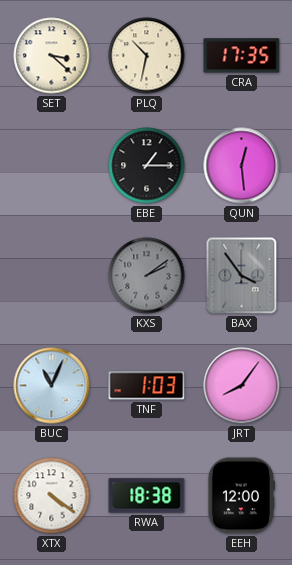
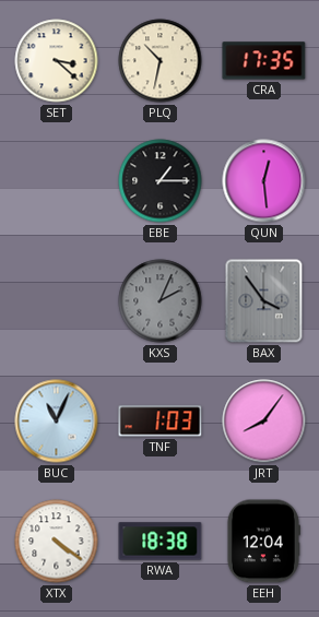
KXS: 2:09 -> 2:04 (161, 301)
EEH: 12:00 -> 12:04 (263, 542)
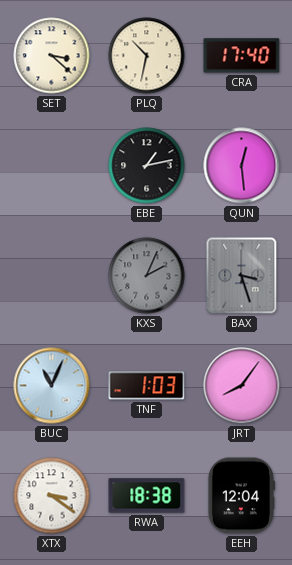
CRA: 17:35 -> 17:40 (242, 56)
EBE: 1:15 -> 1:13 (147, 166)
BAX: 3:54 -> 3:27 (242, 276)
XTX: 4:21 -> 3:21 (52, 496)
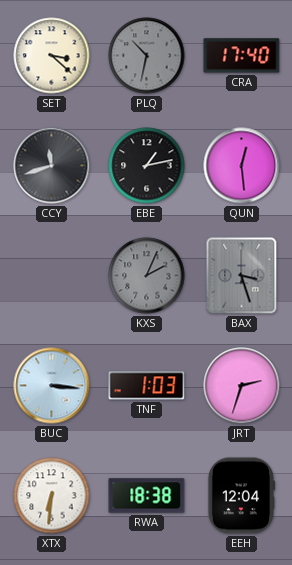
PLQ dial: cream -> grey (147, 56)
CCY: none -> 11:42 (52, 166)
BUC: 11:04 -> 3:16 (52, 386)
JRT: 8:06 -> 2:33 (242, 386)
XTX: 3:21 -> 6:31 (52, 496)
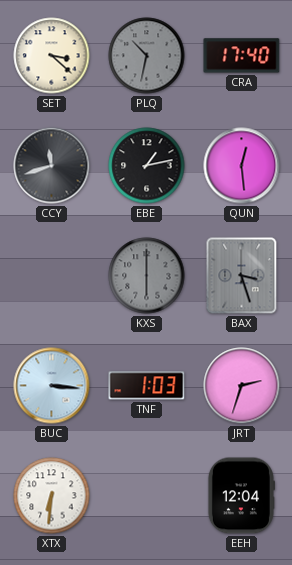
KXS: 2:04 -> 6:00 (147, 276)
RWA: 18:38 -> none (147, 496)
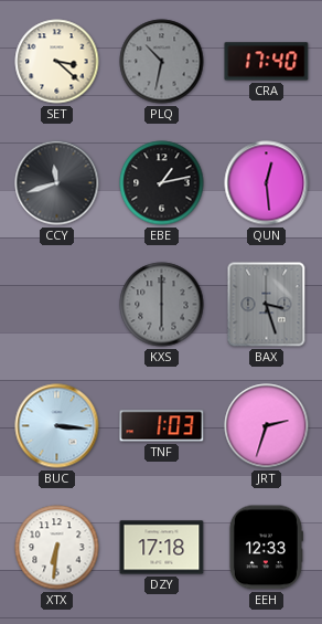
DZY: none -> 17:18 (162, 548)
EEH: 12:04 -> 12:33 (266, 548)
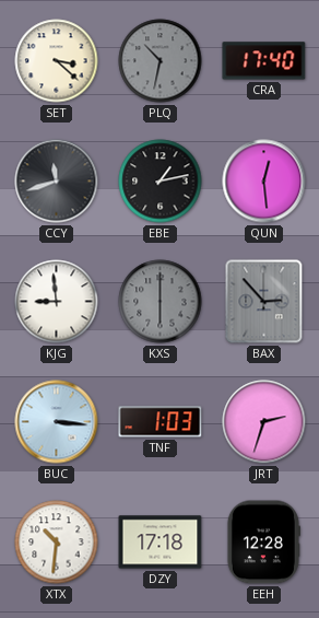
KJG: none -> 8:59 (57, 302)
BAX: 3:27 -> 2:53 (264, 302)
XTX: 6:31 -> 10:31 (57, 543)
EEH: 12:33 -> 12:28 (263, 543)
